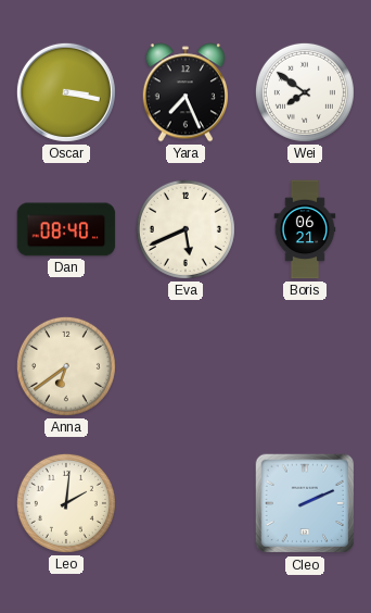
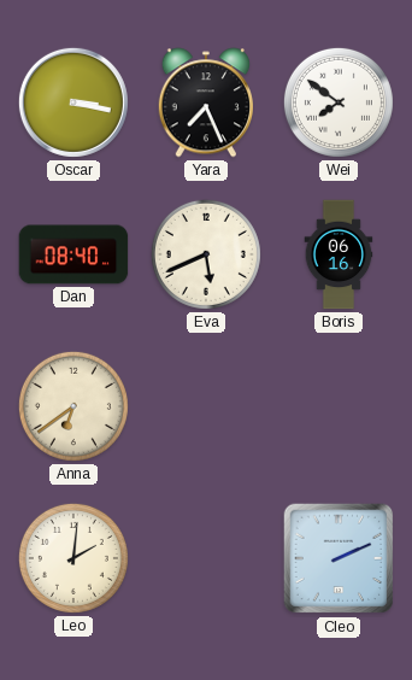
Boris: 06:21 -> 06:16 (339, 254)
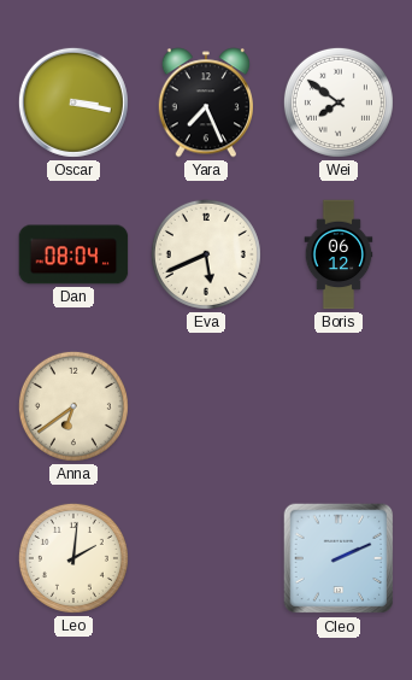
Dan: 08:40 -> 08:04 (73, 254)
Boris: 06:16 -> 06:12 (339, 254)
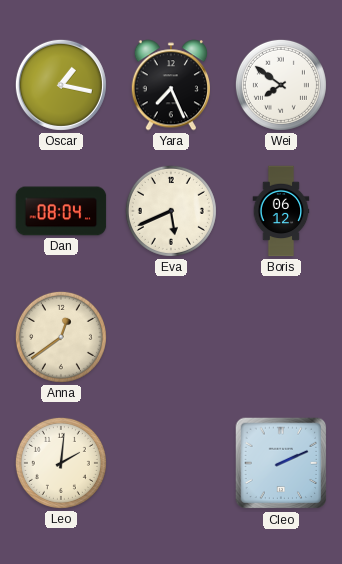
Oscar: 3:17 -> 1:17 (61, 85)
Anna: 6:39 -> 12:39 (61, 337)
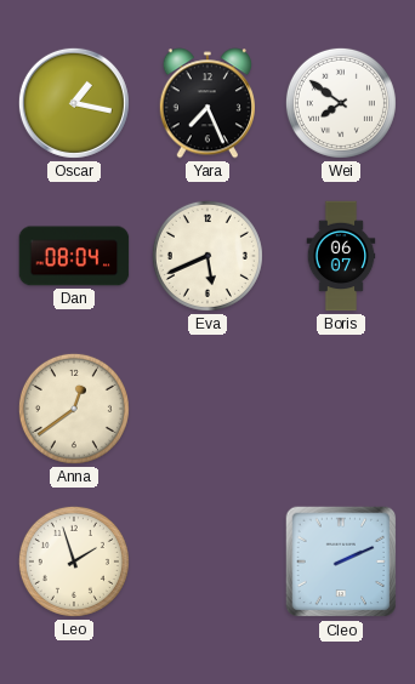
Boris: 06:12 -> 06:07 (341, 256)
Leo: 2:01 -> 1:57 (74, 562)
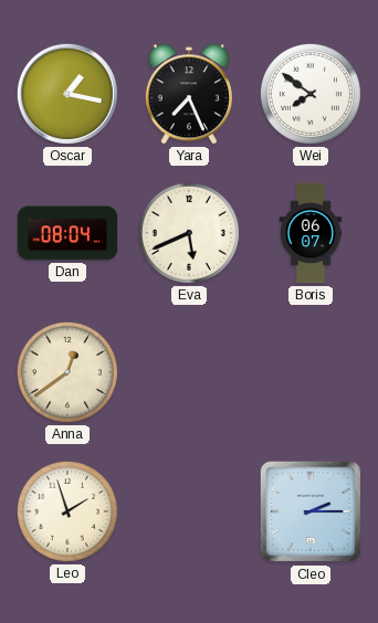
Cleo: 2:11 -> 2:15 (311, 511)
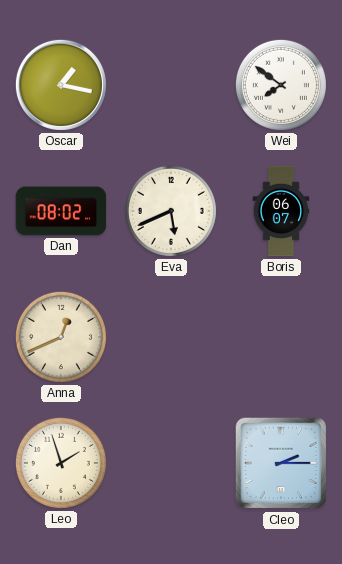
Yara: 7:26 -> none (188, 94)
Dan: 08:04 -> 08:02 (61, 211)
Anna: 12:39 -> 12:41 (61, 337)
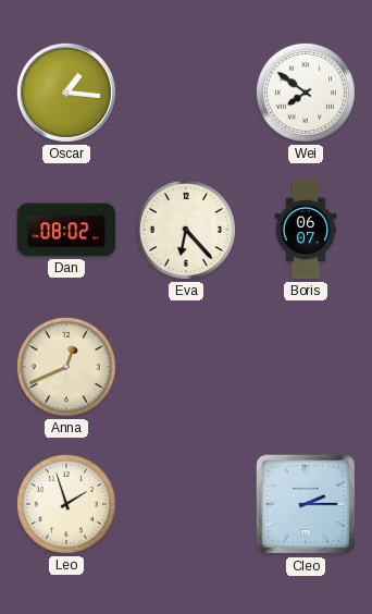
Oscar: 1:17 -> 1:16 (66, 93)
Eva: 5:41 -> 6:23 (186, 230)
